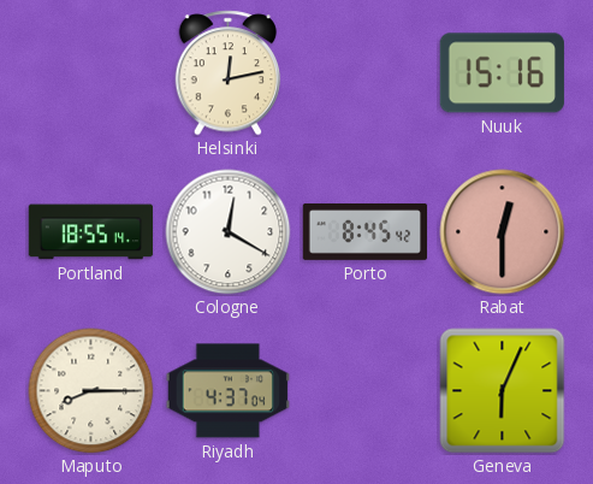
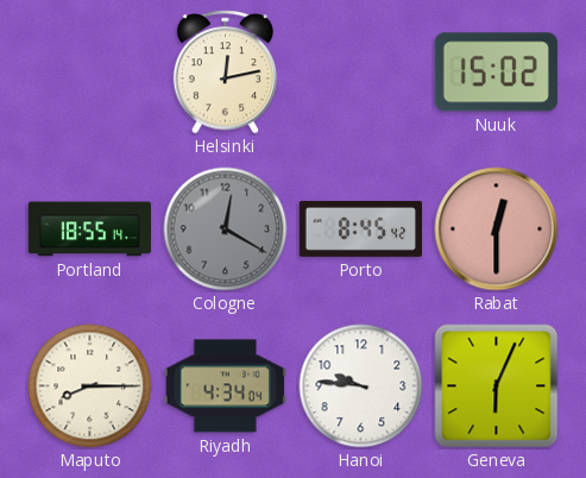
Nuuk: 15:16 -> 15:02 (496, 73)
Cologne dial: white -> grey (226, 229)
Riyadh: 4:37 -> 4:34 (225, 386)
Hanoi: none -> 9:46 (361, 386)
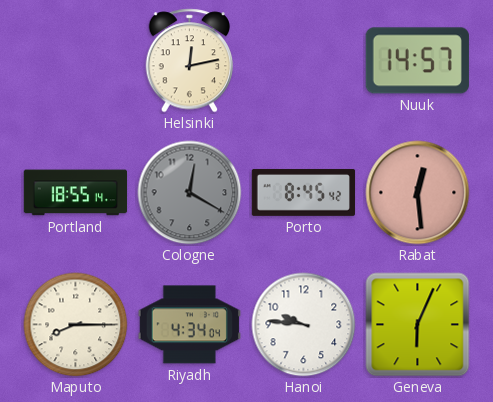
Nuuk: 15:02 -> 14:57 (417, 61)
Rabat: 12:30 -> 12:29 (418, 193)
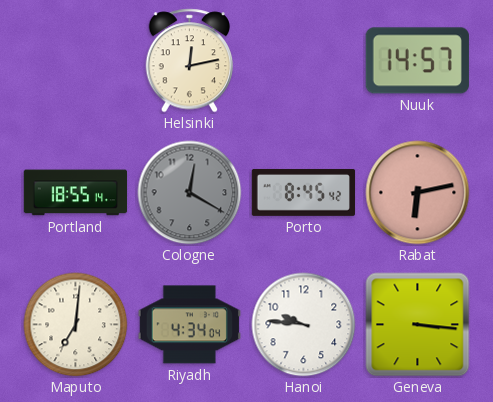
Rabat: 12:29 -> 6:13 (418, 193)
Maputo: 8:15 -> 7:01 (76, 325)
Geneva: 6:04 -> 3:16 (418, 325)
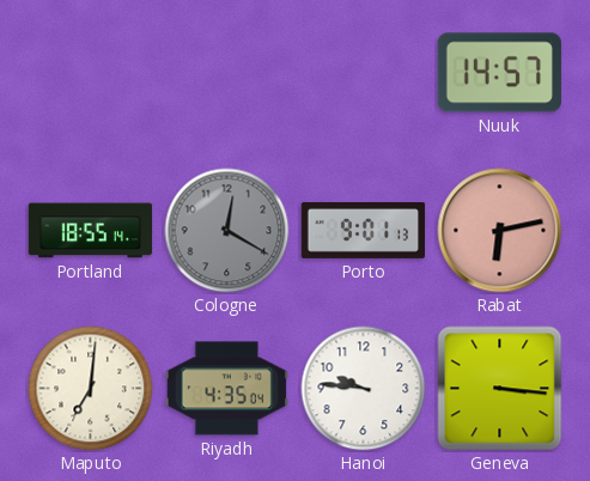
Helsinki: 12:13 -> none (190, 61)
Porto: 8:45 -> 9:01 (364, 230)
Riyadh: 4:34 -> 4:35 (226, 389)
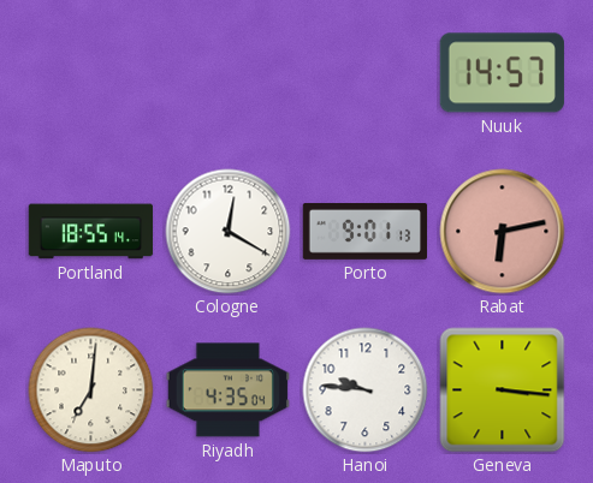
Cologne dial: grey -> white (229, 232)
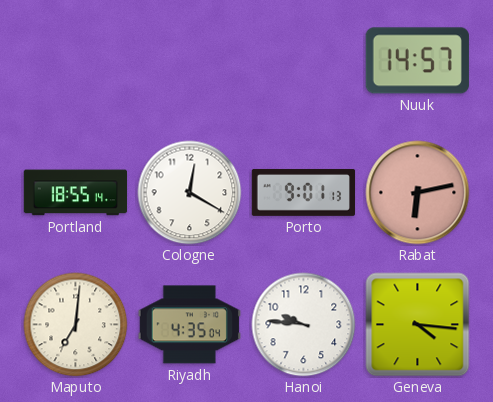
Geneva: 3:16 -> 4:16 (418, 325)
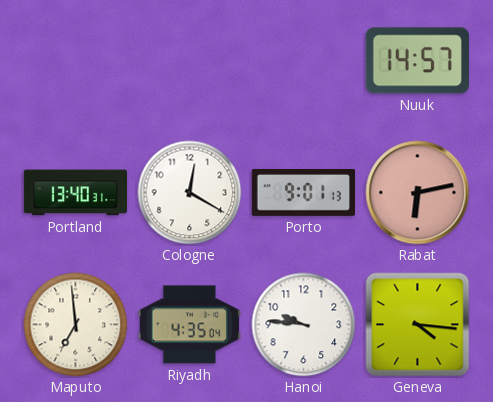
Portland: 18:55 -> 13:40 (76, 193)
Maputo: 7:01 -> 6:59 (76, 325)
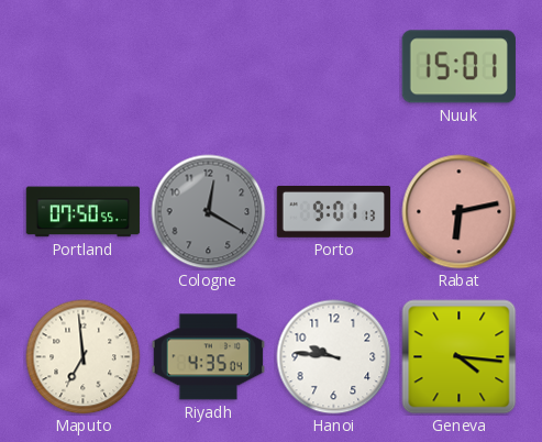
Nuuk: 14:57 -> 15:01 (458, 67)
Portland: 13:40 -> 07:50 (84, 212)
Cologne dial: white -> grey (209, 212)
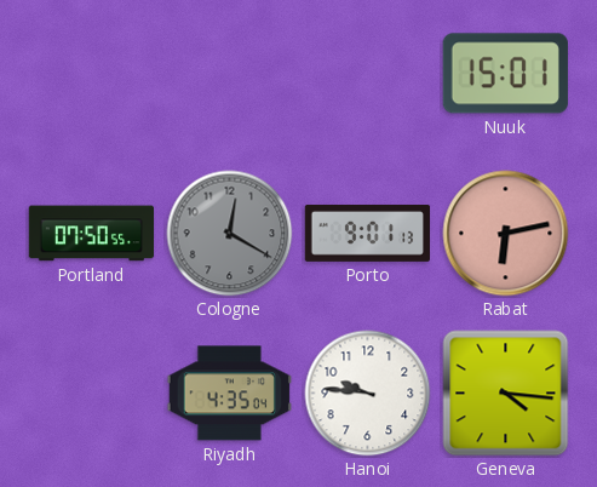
Maputo: 6:59 -> none (84, 357)
